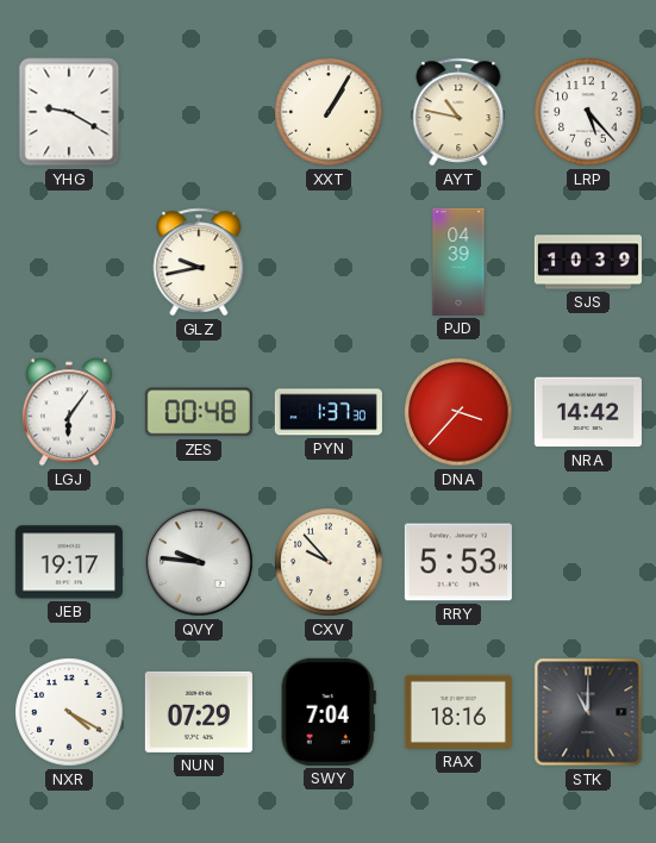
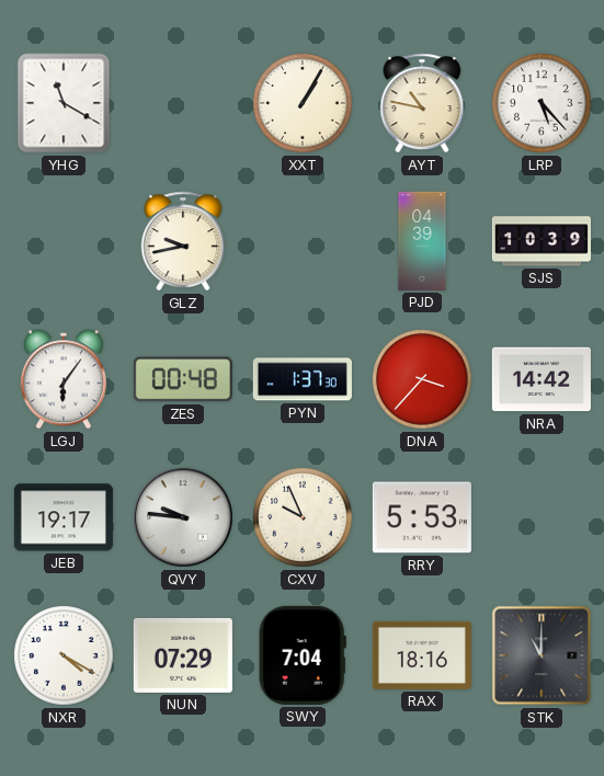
YHG: 9:20 -> 11:20 (64, 103)
CXV: 9:53 -> 9:56 (303, 517)
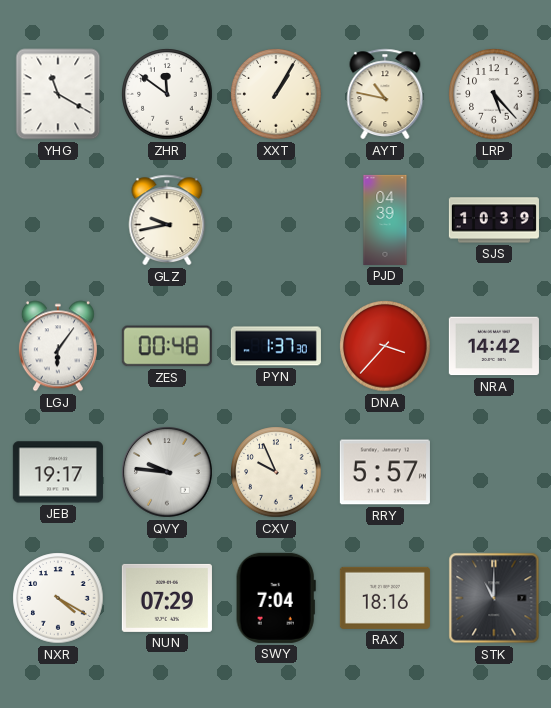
ZHR: none -> 11:51 (167, 94)
RRY: 5:53 -> 5:57 (385, 472)
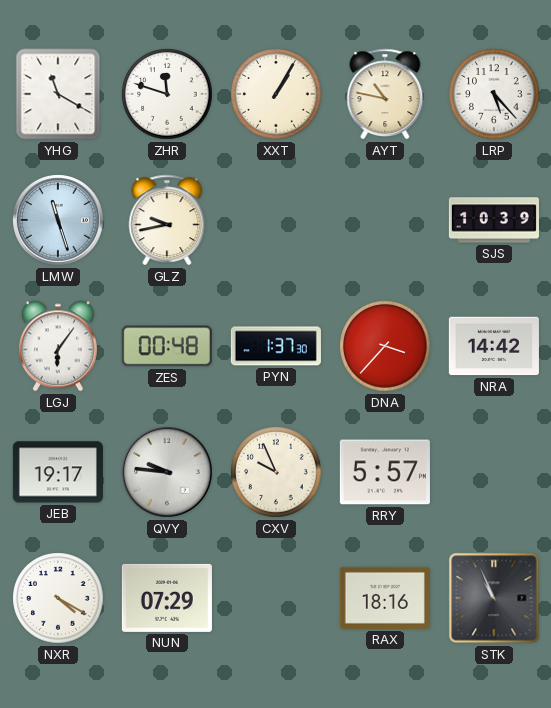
ZHR: 11:51 -> 11:48 (167, 94)
LMW: none -> 11:27 (58, 220)
PJD: 04:39 -> none (385, 220)
SWY: 7:04 -> none (276, 598)
STK: 11:00 -> 10:56 (494, 598)
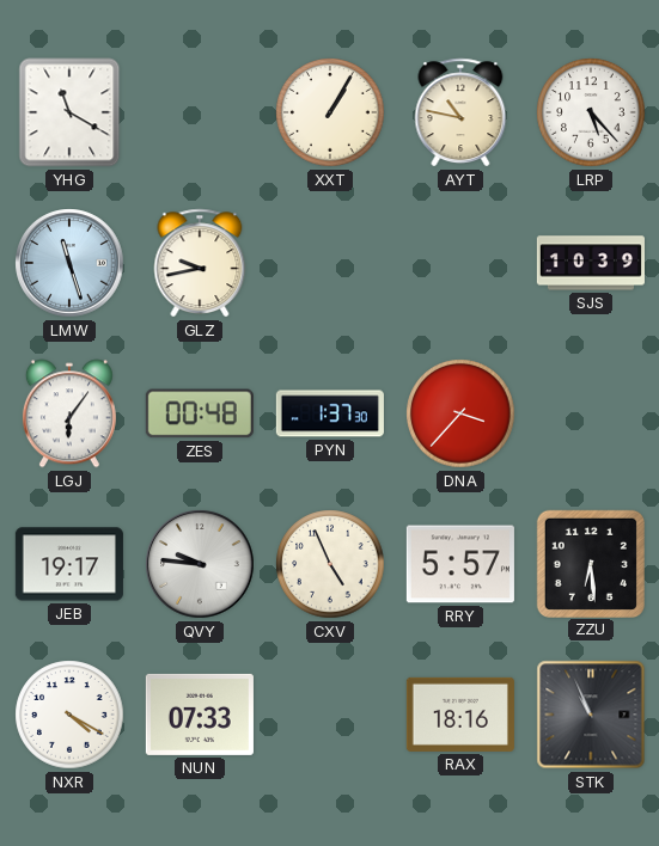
ZHR: 11:48 -> none (167, 94)
NRA: 14:42 -> none (494, 346)
CXV: 9:56 -> 4:56 (330, 564)
ZZU: none -> 6:29 (590, 563)
NUN: 07:29 -> 07:33 (200, 715)
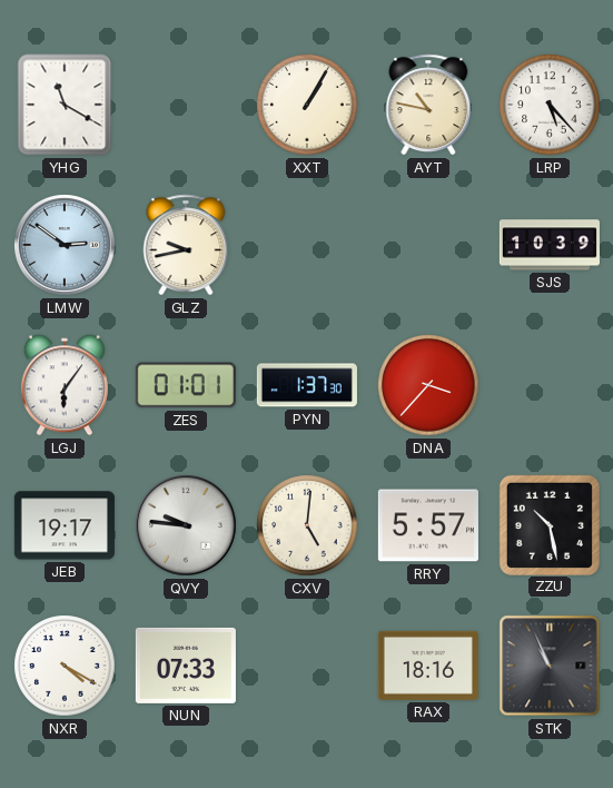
LMW: 11:27 -> 2:51 (65, 245)
ZES: 00:48 -> 01:01 (186, 385)
CXV: 4:56 -> 5:01 (307, 525)
ZZU: 6:29 -> 10:28 (548, 524)
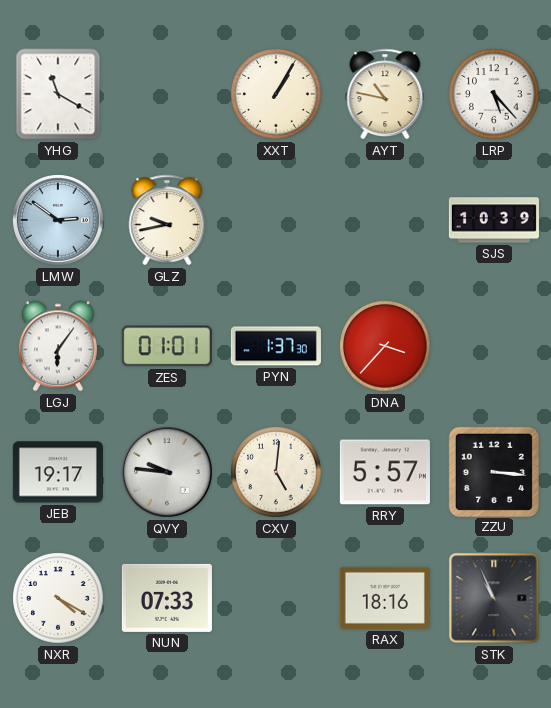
ZZU: 10:28 -> 3:16 (493, 471)
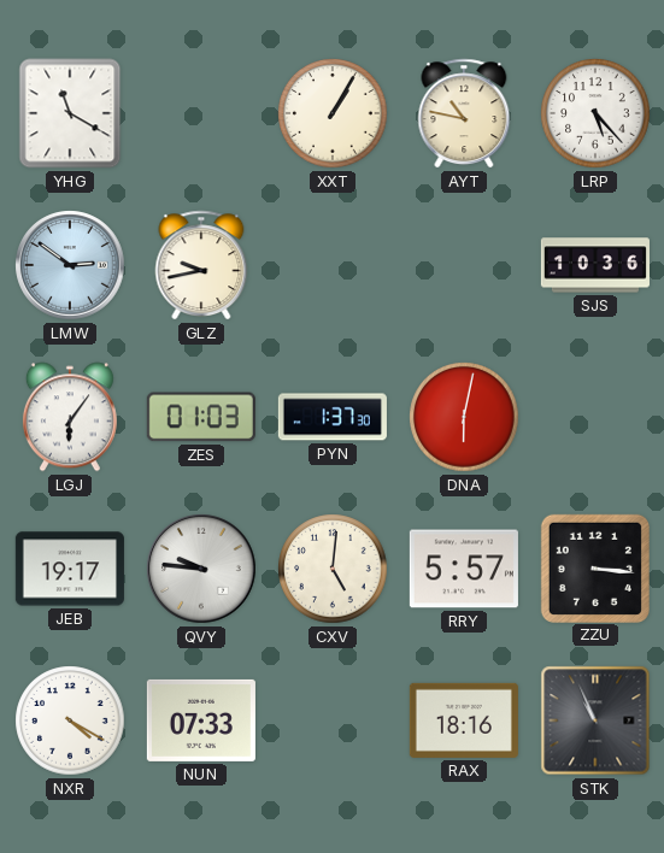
SJS: 10:39 -> 10:36 (595, 265)
ZES: 01:01 -> 01:03 (201, 417)
DNA: 3:37 -> 6:02 (464, 417)
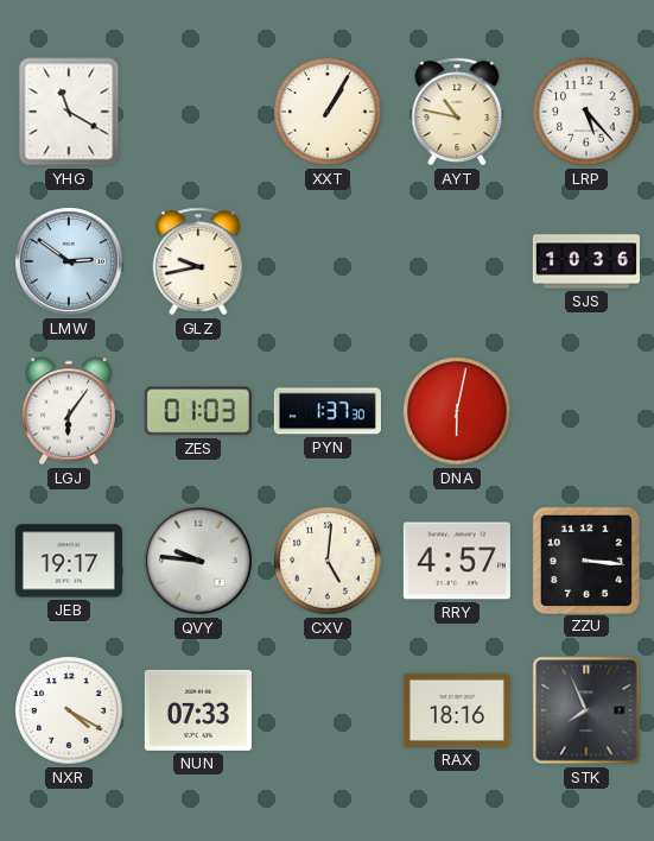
RRY: 5:57 -> 4:57 (457, 561)
STK: 10:56 -> 7:56 (586, 710)
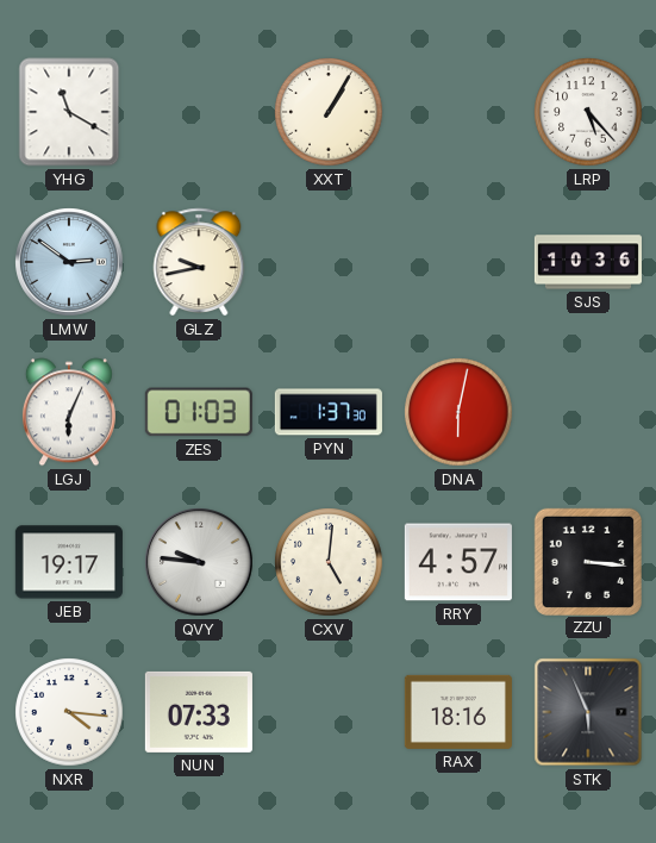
AYT: 10:47 -> none (457, 112)
LGJ: 6:06 -> 6:04 (69, 412)
NXR: 4:20 -> 4:16 (69, 712)
STK: 7:56 -> 5:56 (588, 712)
